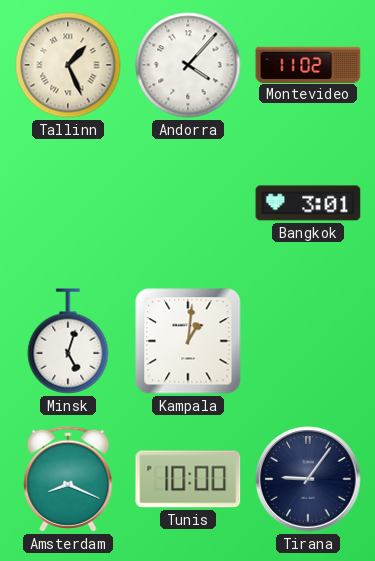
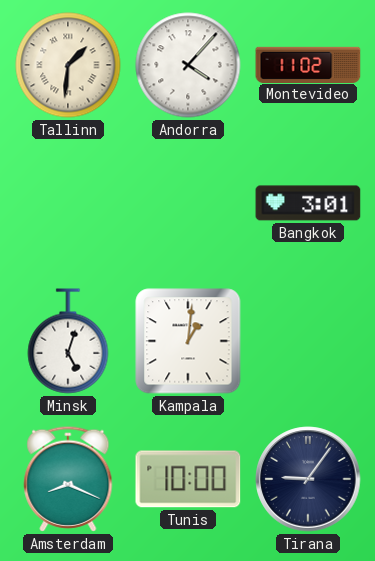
Tallinn: 1:26 -> 1:31 (68, 65)
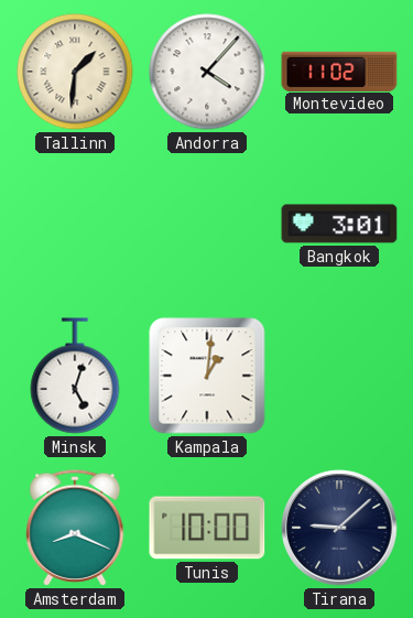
Tirana: 9:06 -> 9:08 (339, 528)
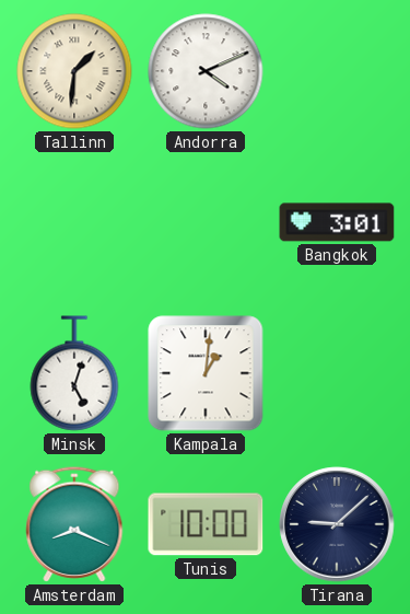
Andorra: 4:07 -> 4:11 (206, 71)
Montevideo: 11:02 -> none (339, 71)
